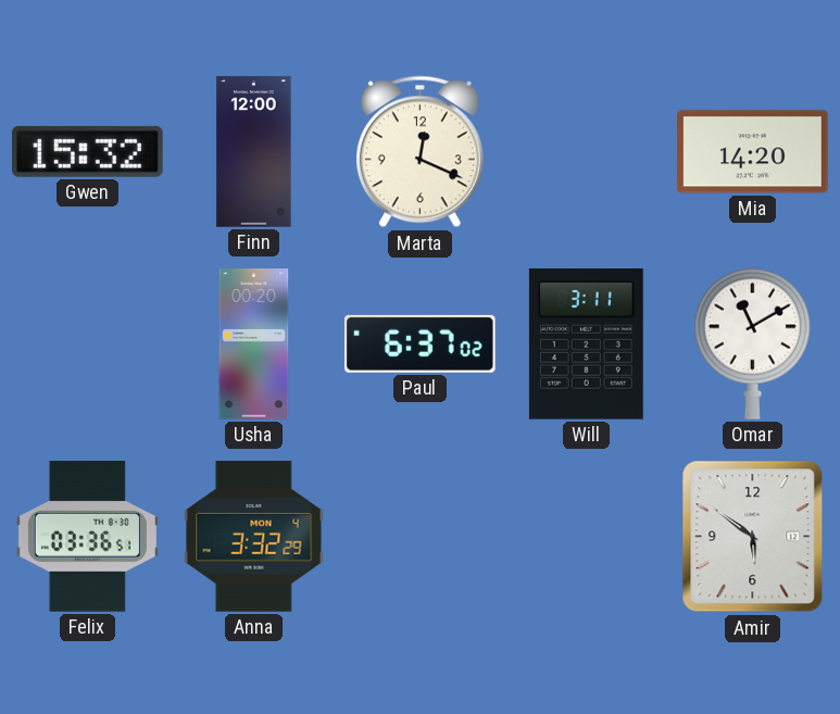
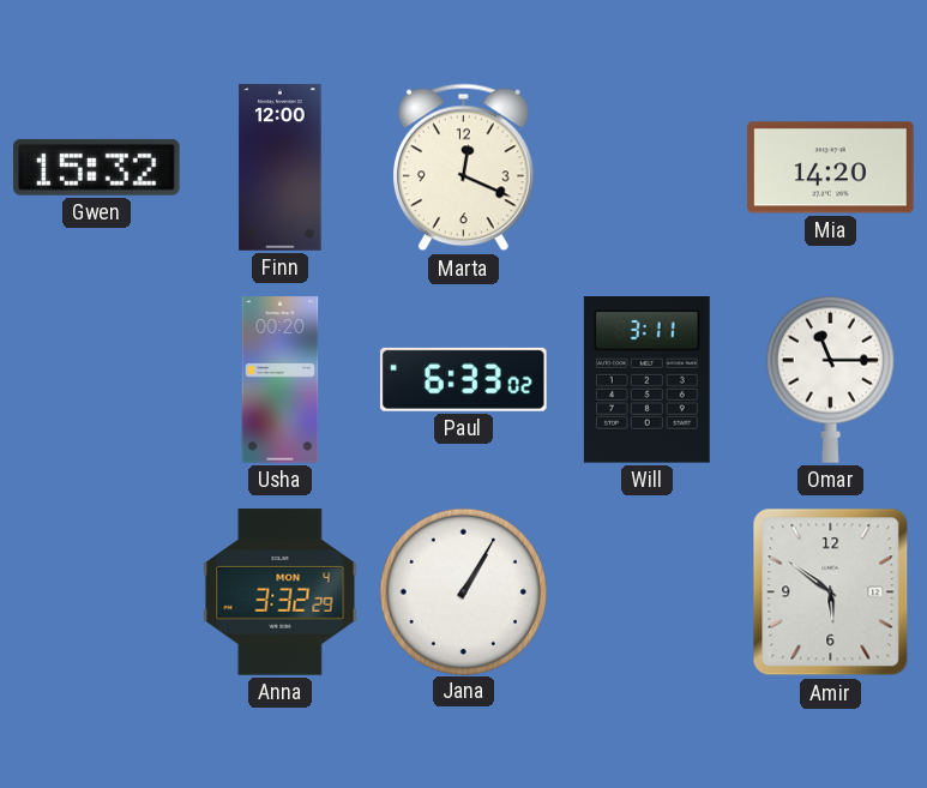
Paul: 6:37 -> 6:33 (463, 379)
Omar: 11:10 -> 11:15 (830, 379)
Felix: 03:36 -> none (87, 537)
Jana: none -> 1:05 (463, 591)
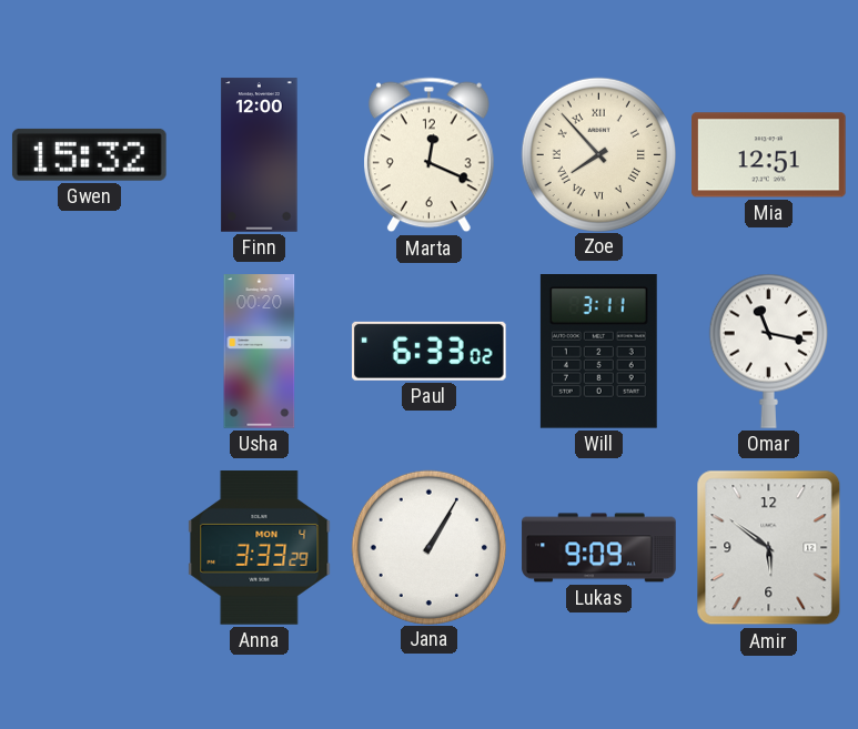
Zoe: none -> 7:53 (598, 154)
Mia: 14:20 -> 12:51 (769, 155)
Omar: 11:15 -> 11:17 (768, 351)
Anna: 3:32 -> 3:33 (260, 548)
Lukas: none -> 9:09 (599, 548)
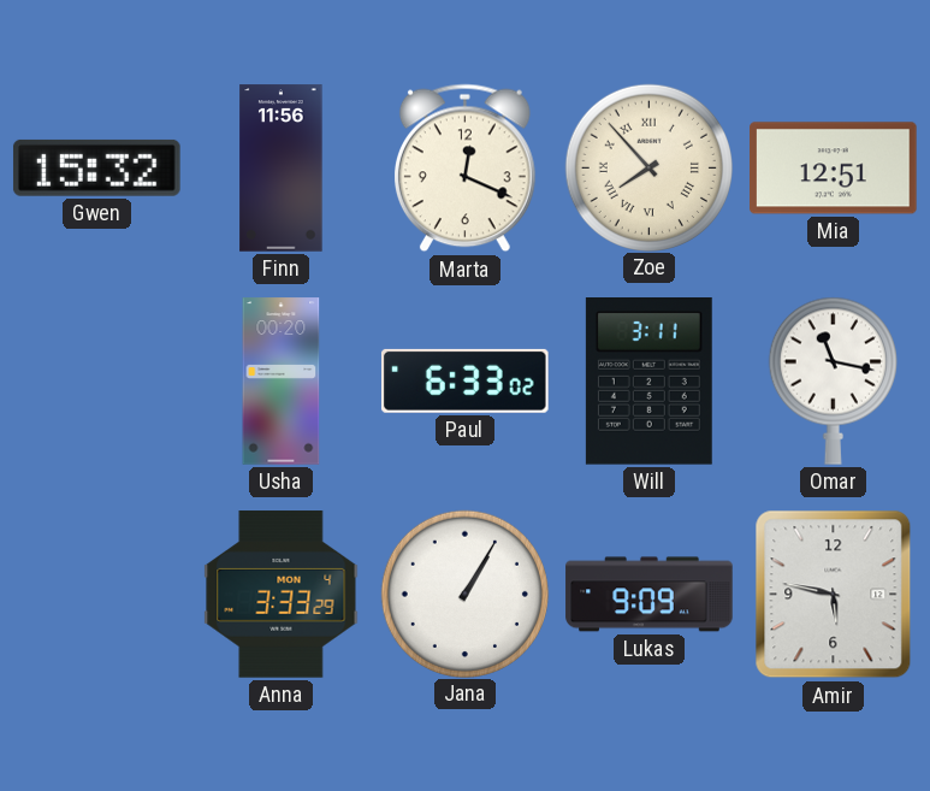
Finn: 12:00 -> 11:56 (282, 169)
Amir: 5:51 -> 5:47 (834, 595)
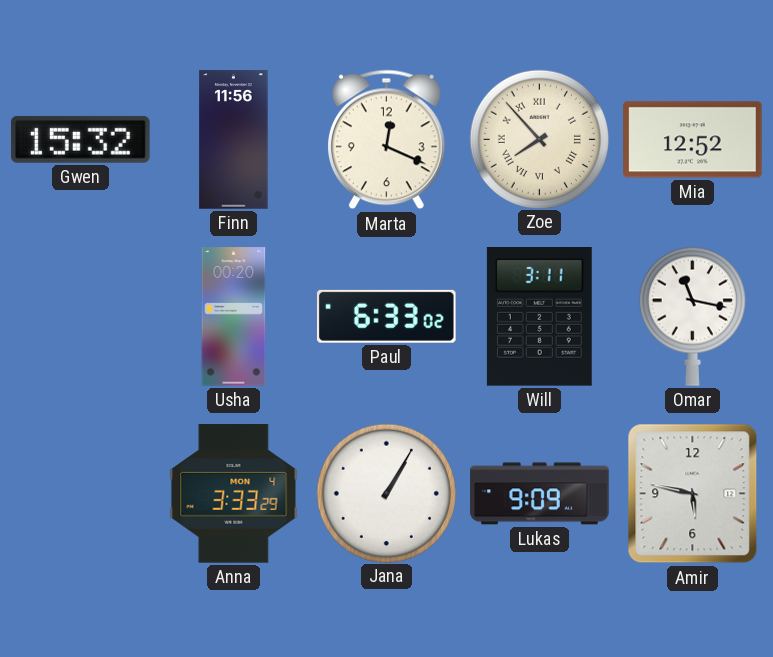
Mia: 12:51 -> 12:52 (693, 140)
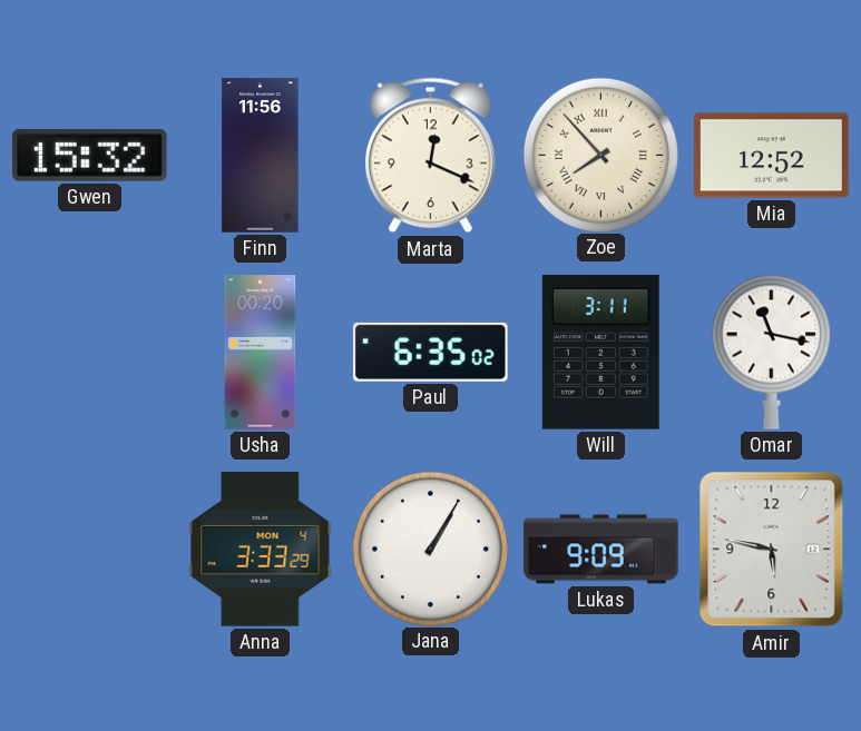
Paul: 6:33 -> 6:35 (430, 352)
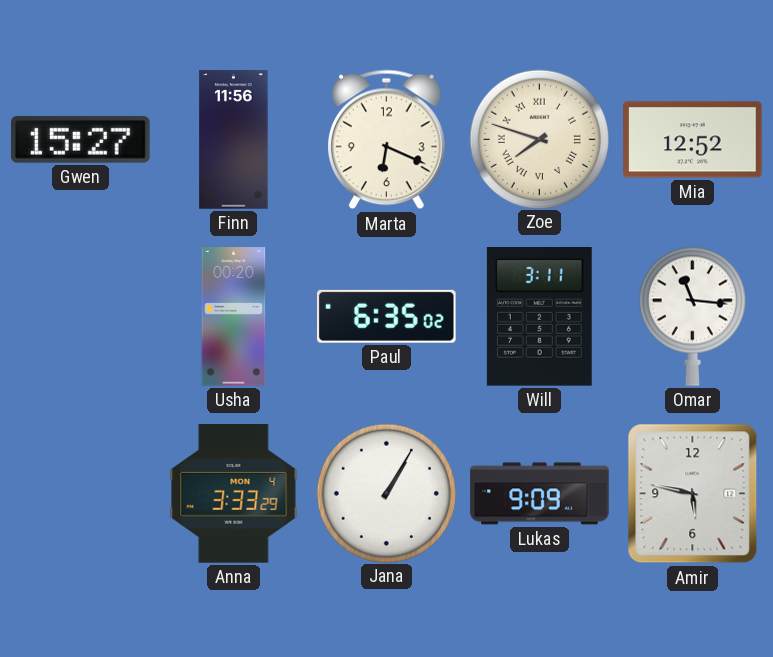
Gwen: 15:32 -> 15:27 (81, 139)
Marta: 12:19 -> 6:19 (386, 140)
Zoe: 7:53 -> 7:48 (539, 139)
Omar: 11:17 -> 11:16 (692, 316)
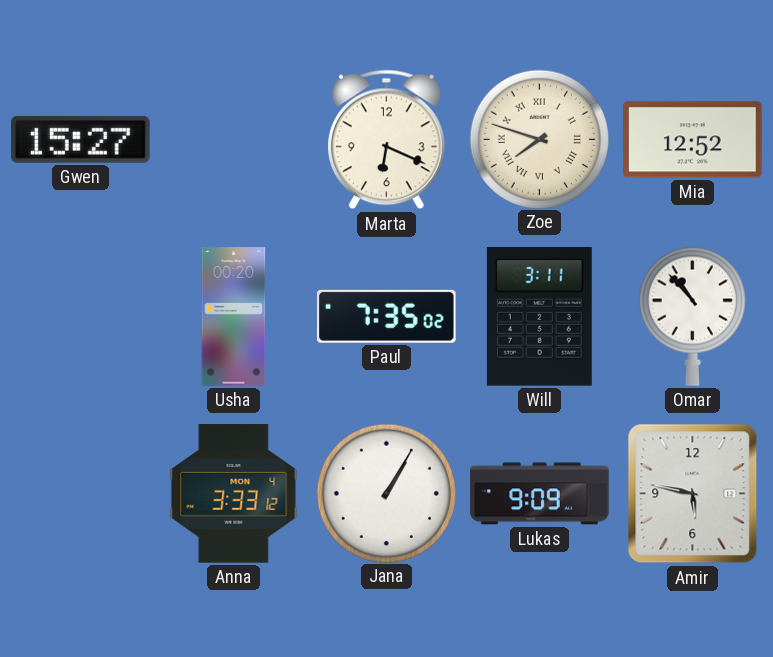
Finn: 11:56 -> none (234, 140)
Paul: 6:35 -> 7:35 (386, 316)
Omar: 11:16 -> 10:53 (692, 316)
Anna: 3:33:29 -> 3:33:12 (234, 494)
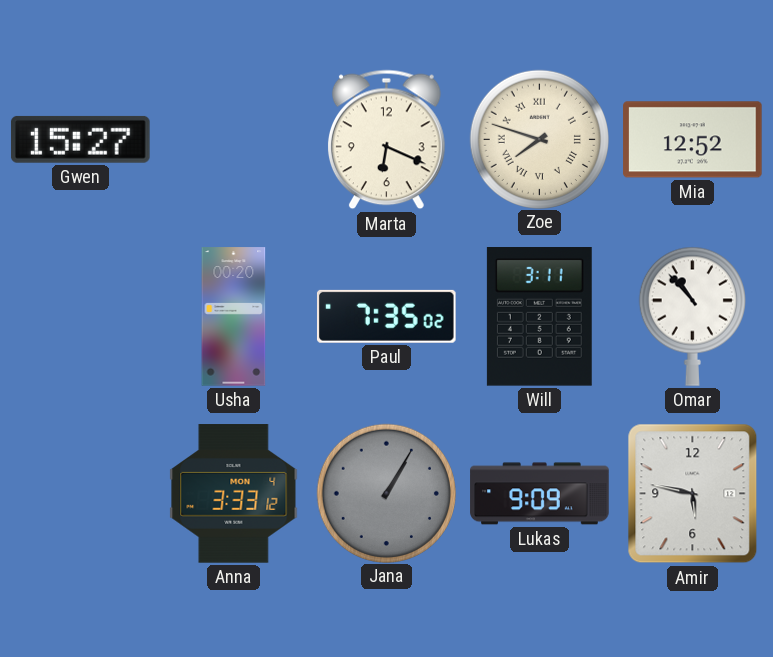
Jana dial: white -> grey (386, 493)
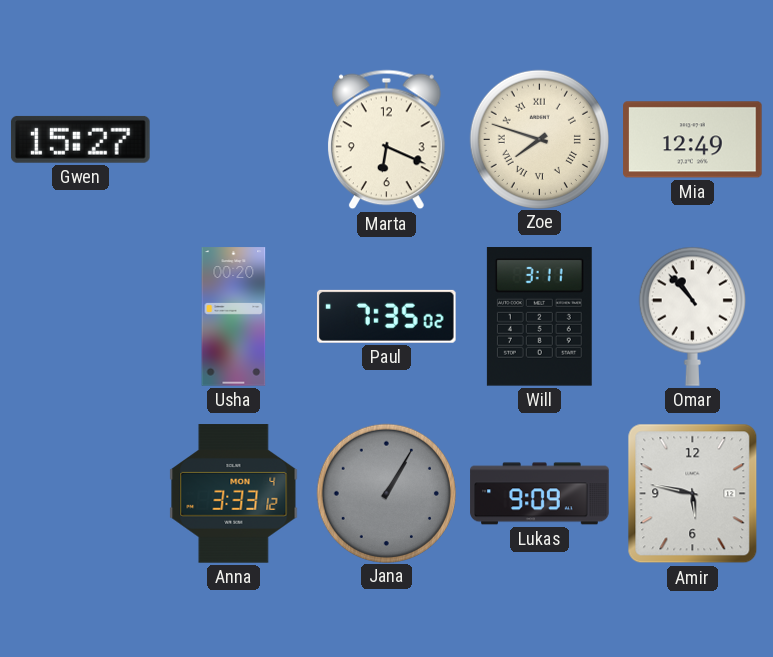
Mia: 12:52 -> 12:49 (693, 140)
